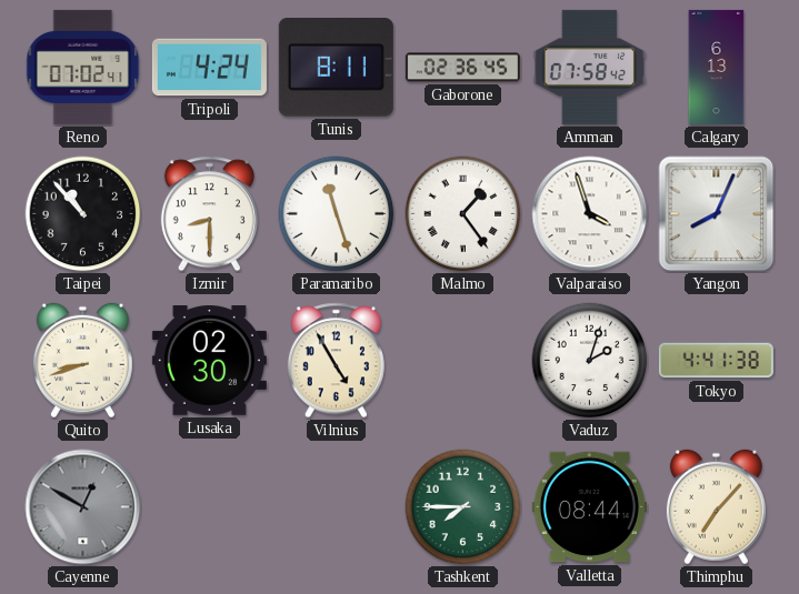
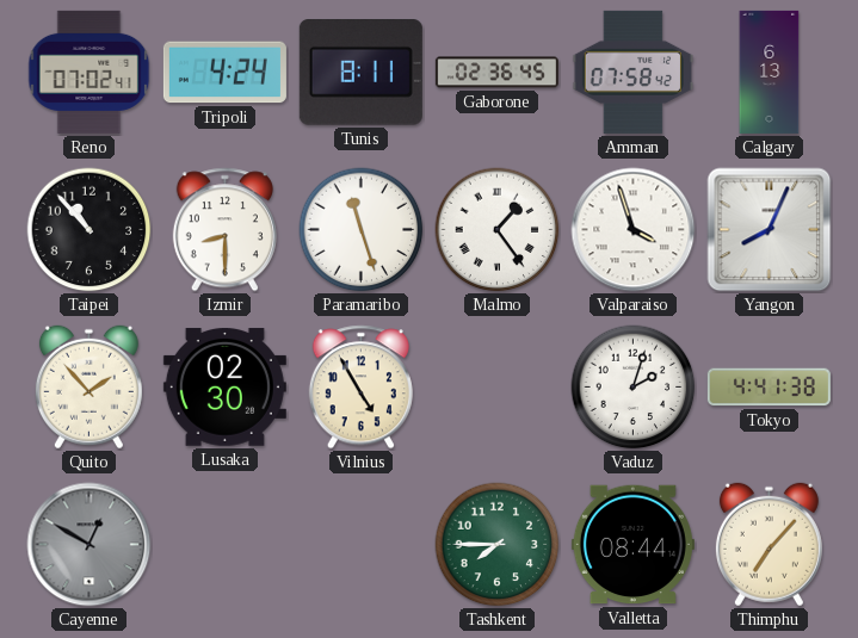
Quito: 8:42 -> 1:53 (88, 388)
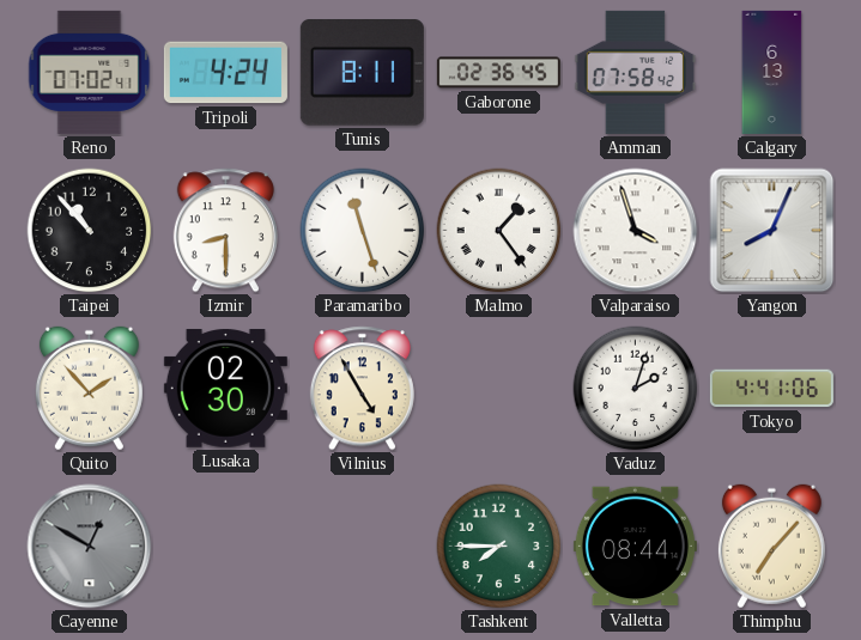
Tokyo: 4:41:38 -> 4:41:06 (771, 389)
